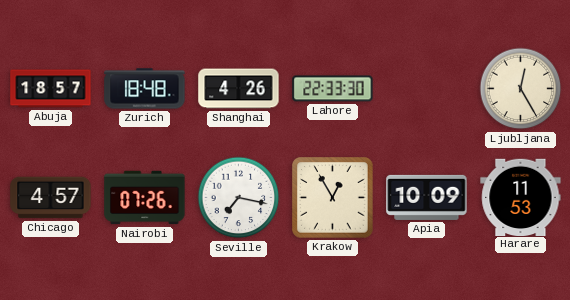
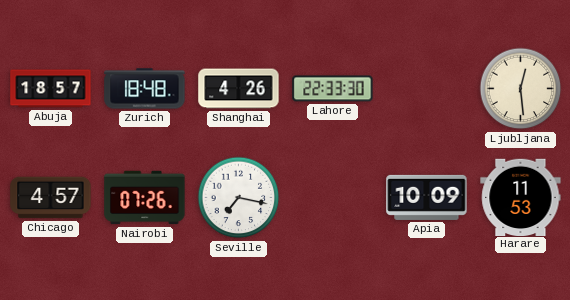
Ljubljana: 12:25 -> 12:29 (521, 89)
Krakow: 12:55 -> none (333, 198)
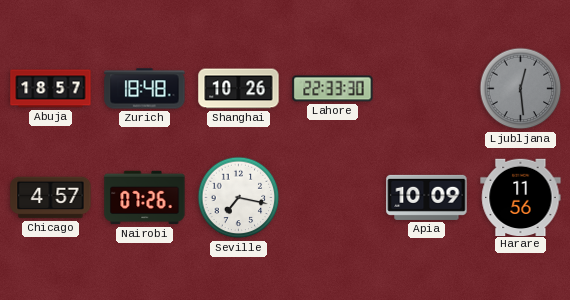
Shanghai: 4:26 -> 10:26 (239, 89)
Ljubljana dial: cream -> grey (521, 89)
Harare: 11:53 -> 11:56 (521, 197)
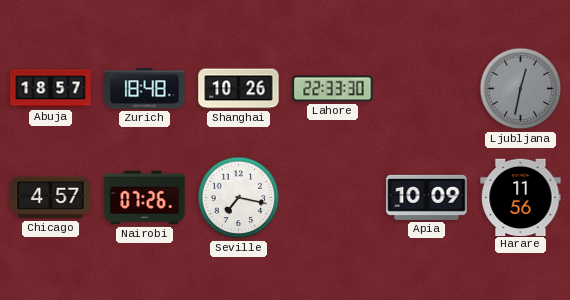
Ljubljana: 12:29 -> 12:32 (521, 89)
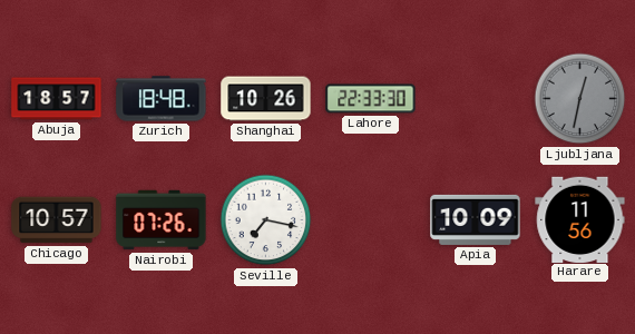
Chicago: 4:57 -> 10:57 (57, 220)
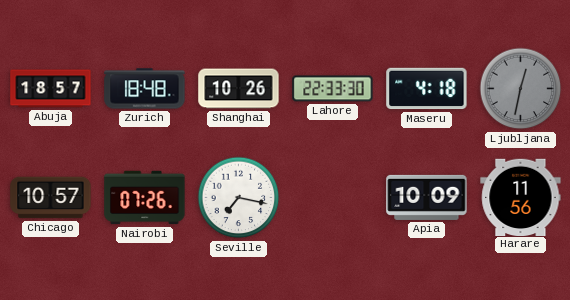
Maseru: none -> 4:18 (427, 89)
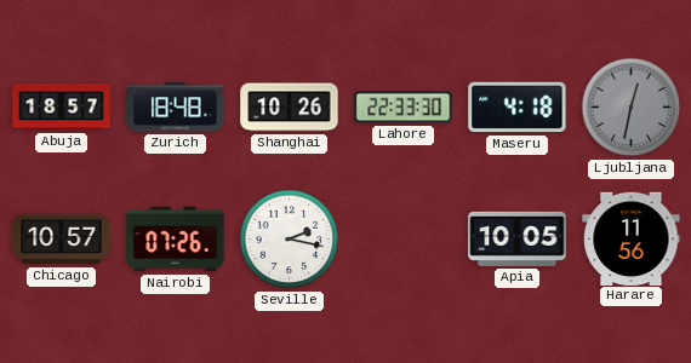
Seville: 7:17 -> 2:17 (290, 240)
Apia: 10:09 -> 10:05 (518, 238)
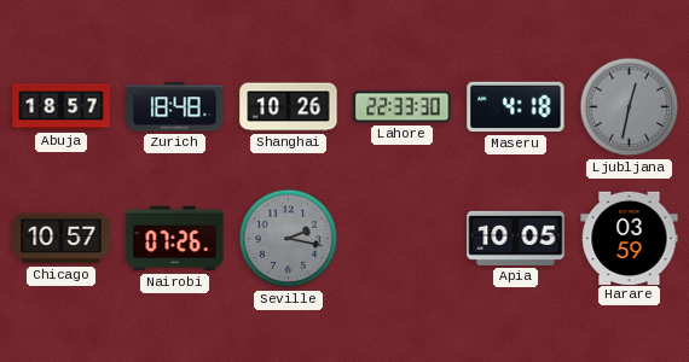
Seville dial: white -> grey (289, 239)
Harare: 11:56 -> 03:59 (630, 238)
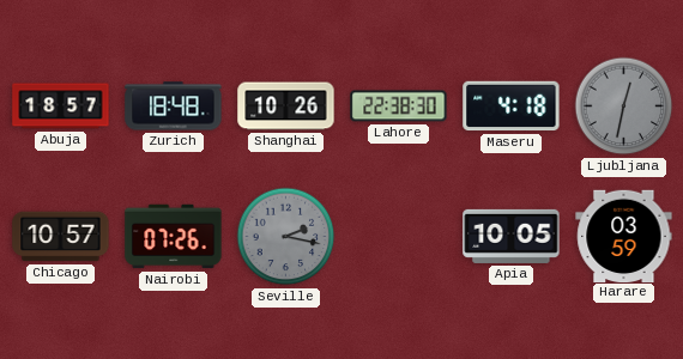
Lahore: 22:33 -> 22:38 (399, 107)
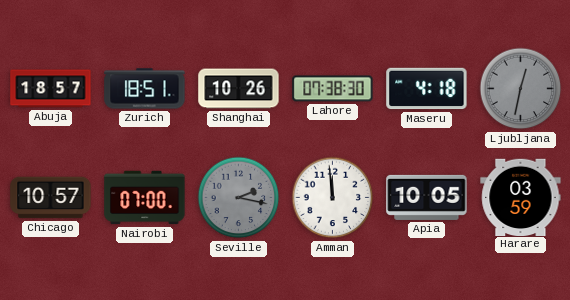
Zurich: 18:48 -> 18:51 (145, 89)
Lahore: 22:38 -> 07:38 (333, 89)
Nairobi: 07:26 -> 07:00 (145, 198)
Amman: none -> 11:59 (333, 198)
